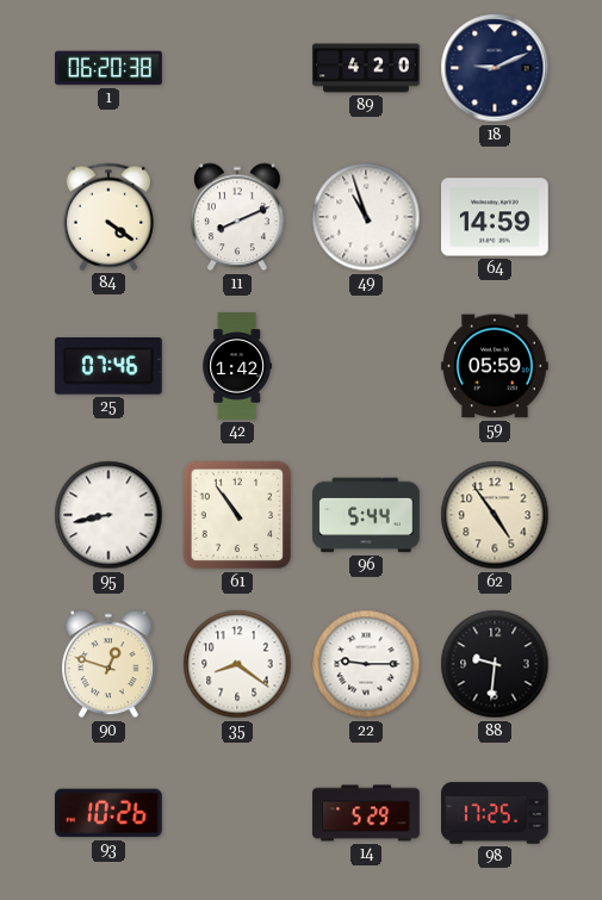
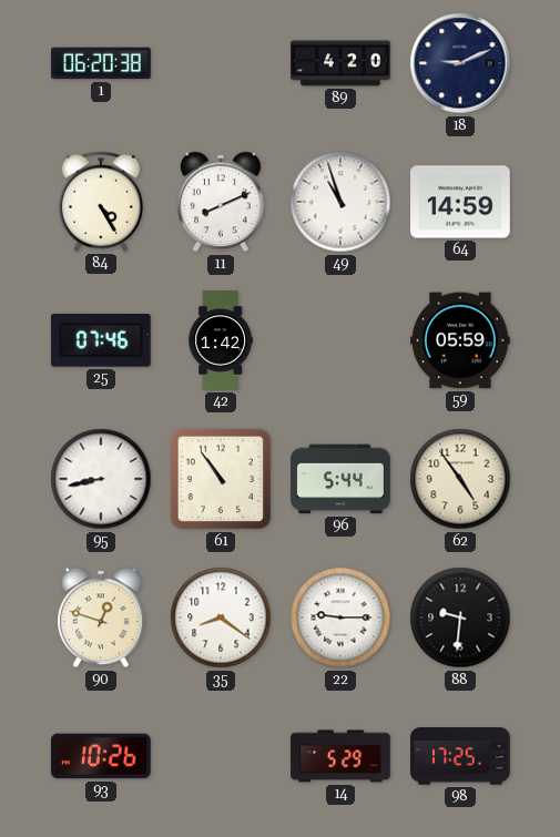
84: 4:21 -> 4:25 (100, 202)
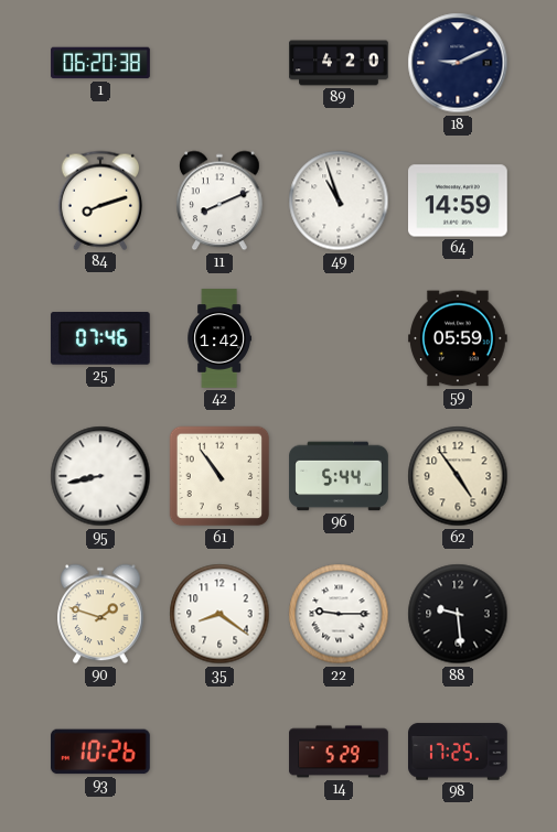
84: 4:25 -> 8:12 (99, 201)
90: 12:48 -> 1:48 (100, 614)
88: 9:31 -> 9:29 (458, 614)
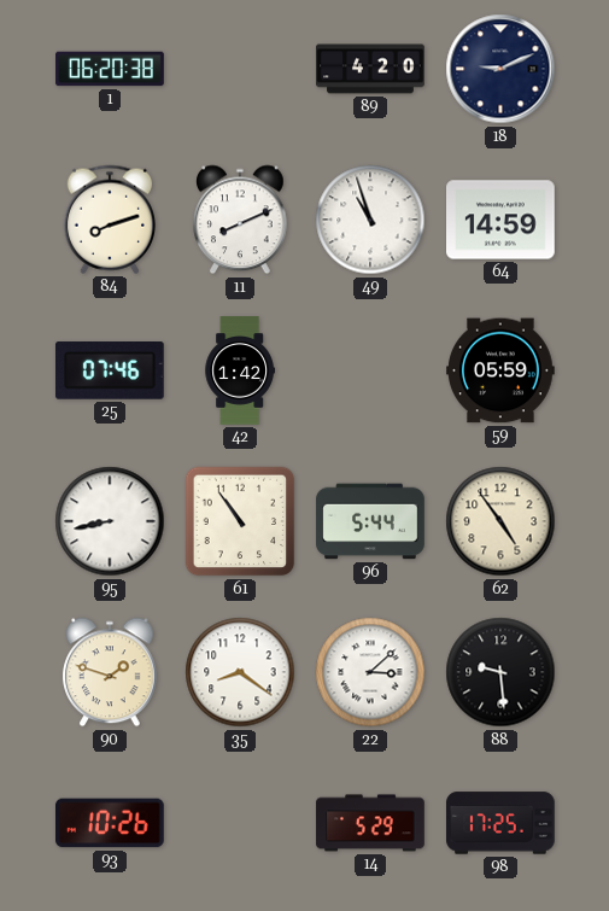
22: 9:15 -> 3:08 (370, 672)
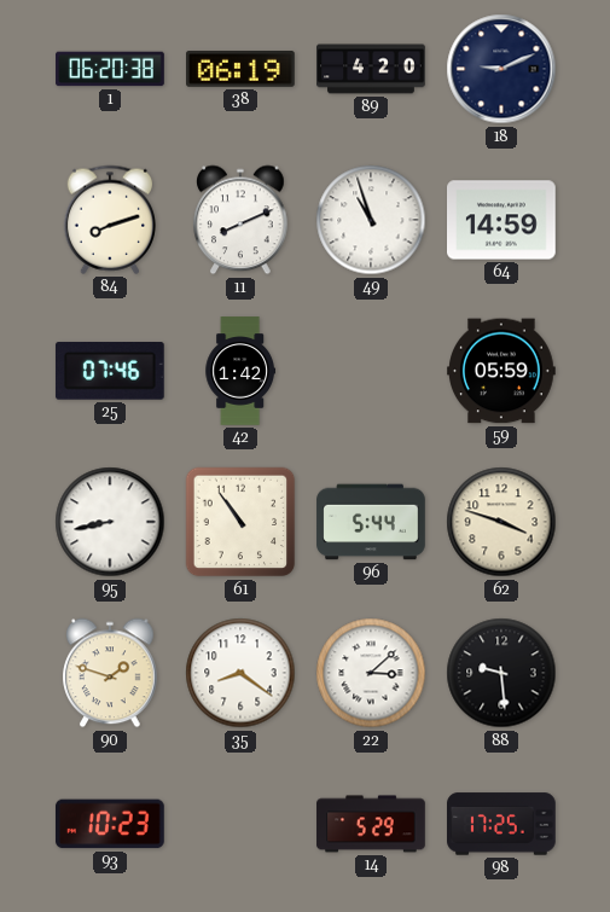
38: none -> 06:19 (242, 70)
62: 4:54 -> 3:48 (501, 522)
93: 10:26 -> 10:23 (110, 824)
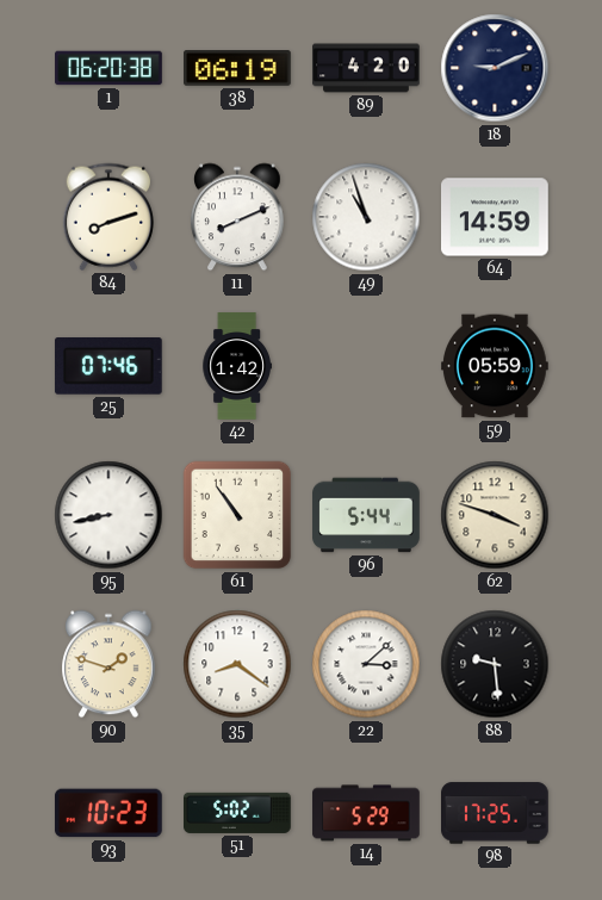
51: none -> 5:02 (237, 813)
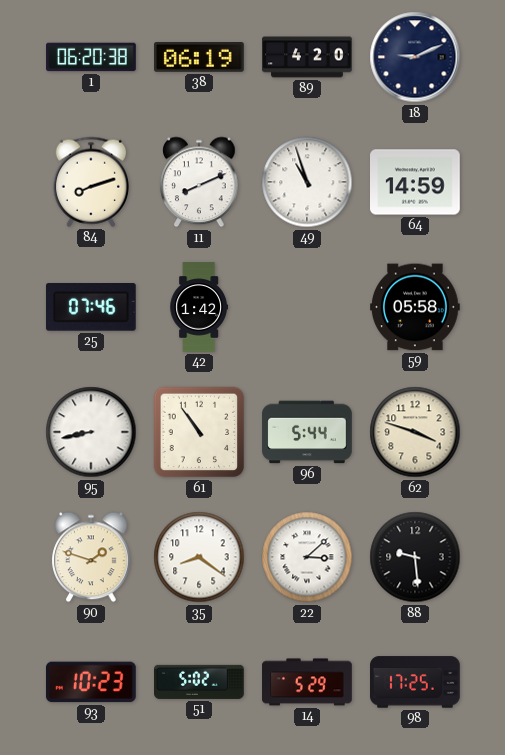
59: 05:59 -> 05:58 (416, 307)
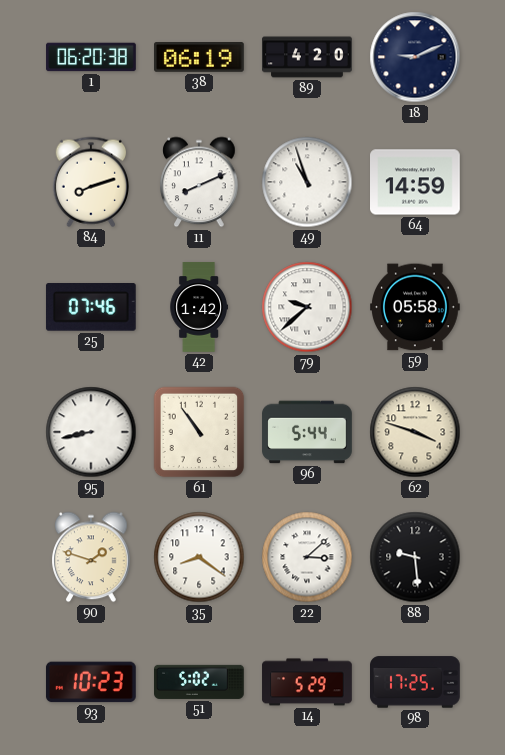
79: none -> 9:38 (307, 307)
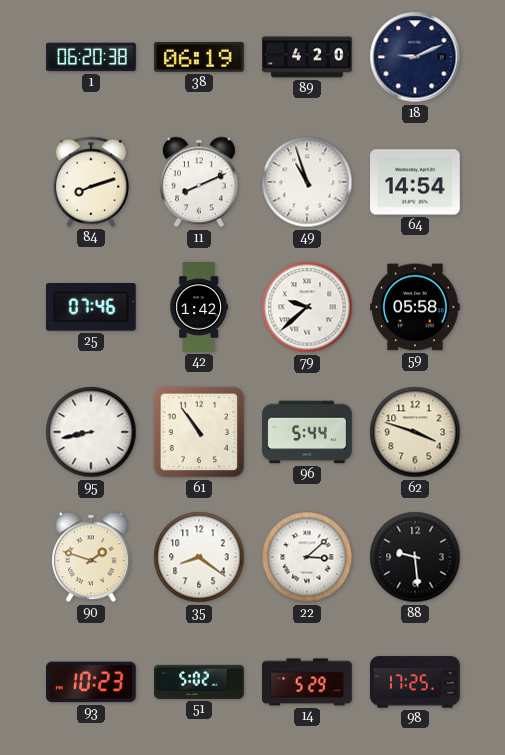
64: 14:59 -> 14:54 (416, 182)
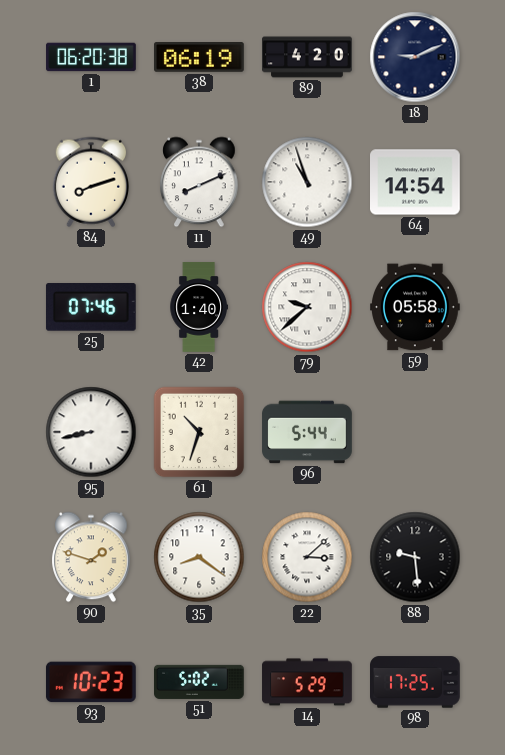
42: 1:42 -> 1:40 (198, 307)
61: 10:54 -> 10:33 (199, 432)
62: 3:48 -> none (415, 432)
